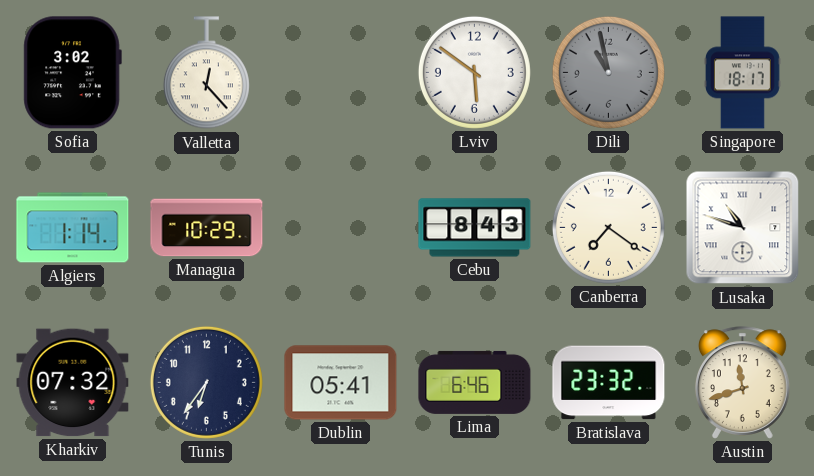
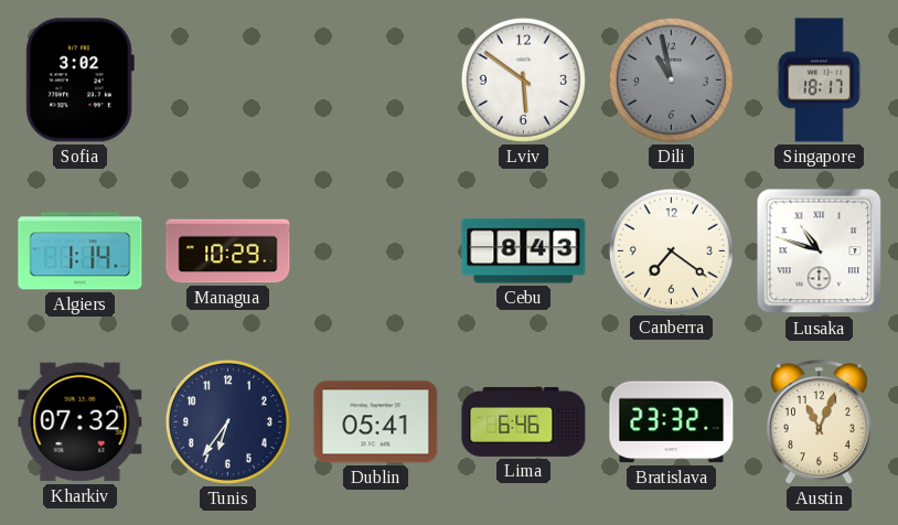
Valletta: 12:23 -> none (206, 73)
Austin: 11:42 -> 11:04 (819, 422)
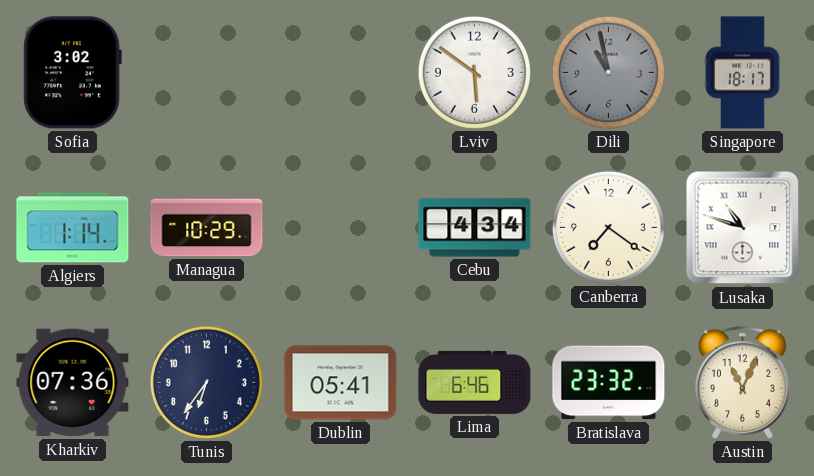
Cebu: 8:43 -> 4:34 (475, 228)
Kharkiv: 07:32 -> 07:36 (73, 383)
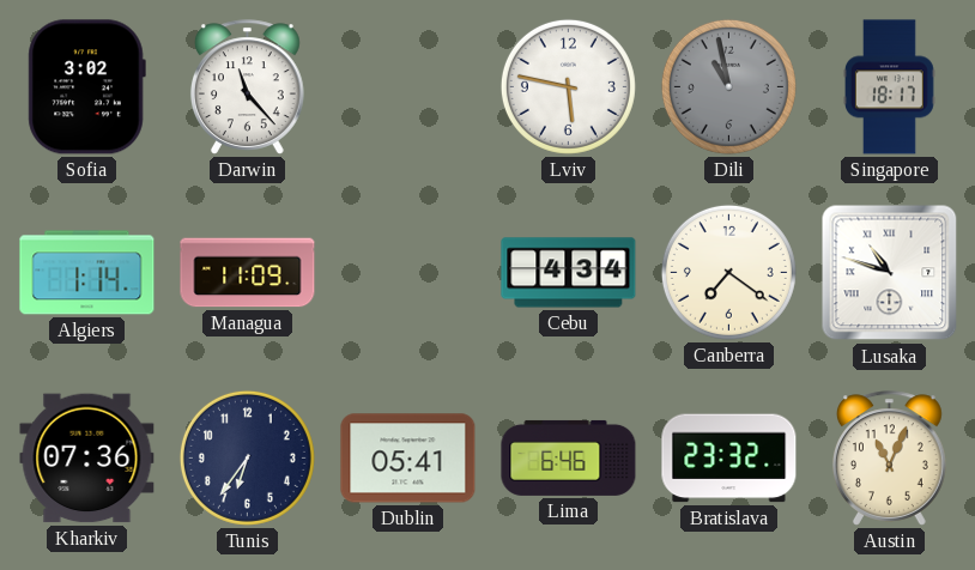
Darwin: none -> 11:23 (247, 87)
Lviv: 5:51 -> 5:47 (568, 86)
Managua: 10:29 -> 11:09 (248, 273)
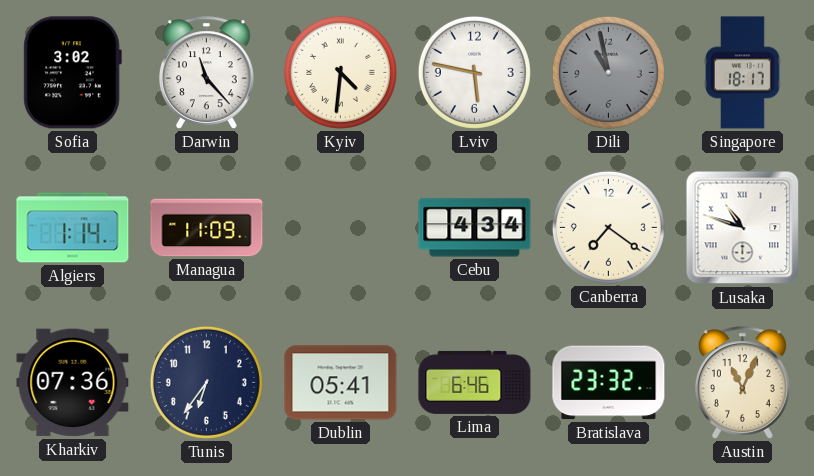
Kyiv: none -> 4:31 (340, 72)
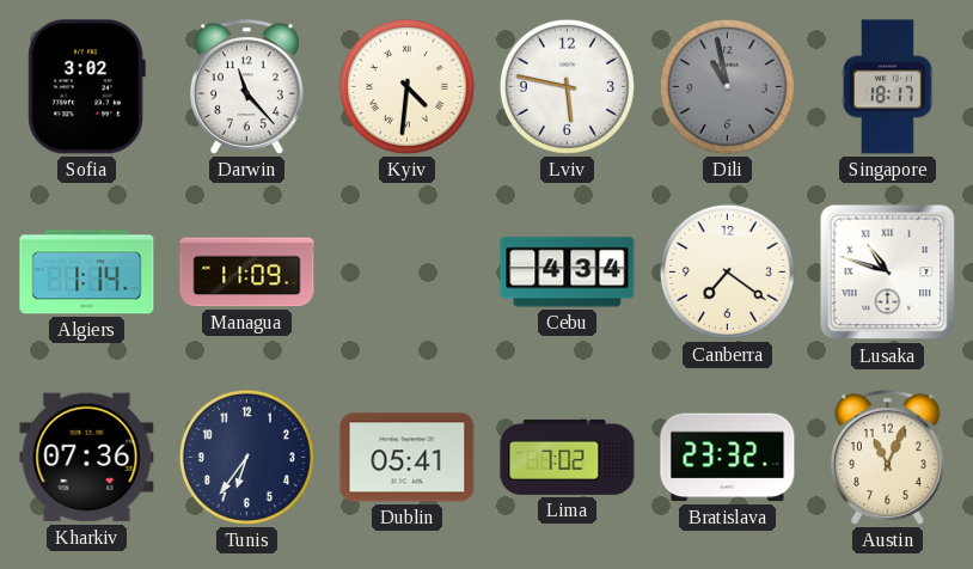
Lima: 6:46 -> 7:02 (568, 457)
